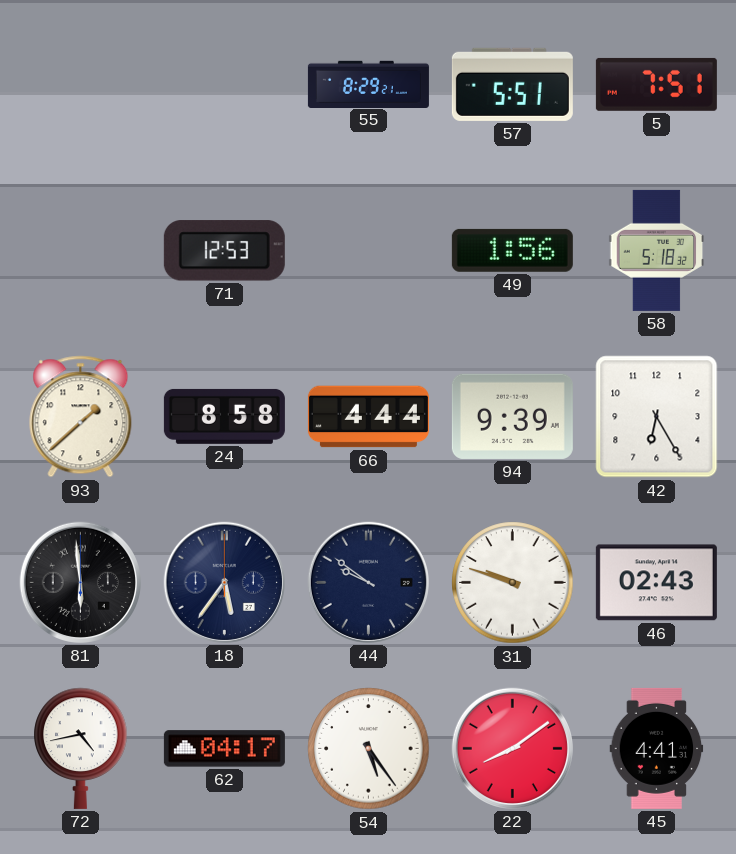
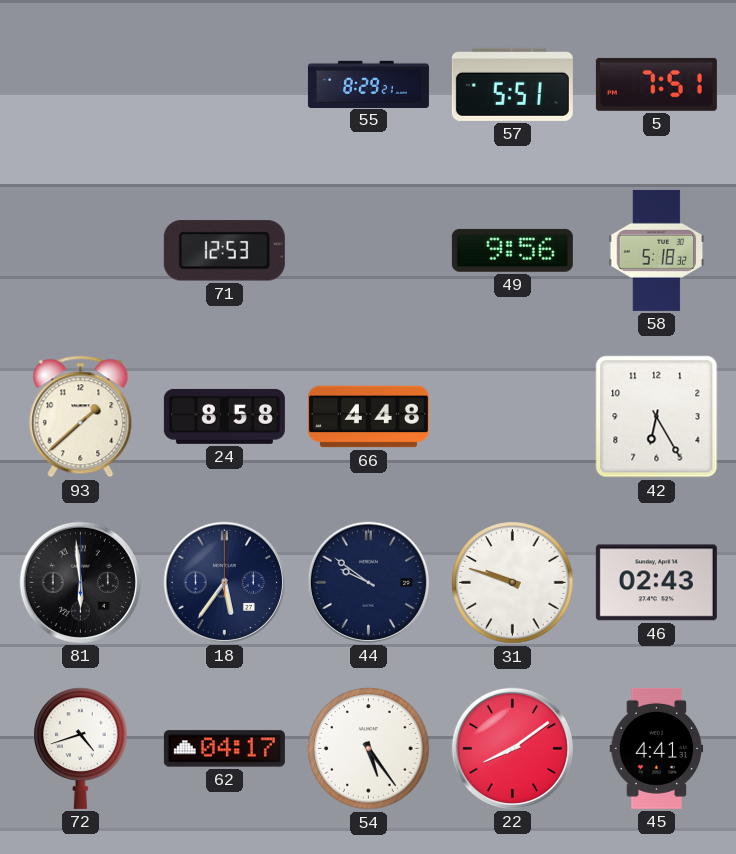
49: 1:56 -> 9:56 (512, 250)
66: 4:44 -> 4:48 (368, 417)
94: 9:39 -> none (512, 416)
72: 4:43 -> 4:42 (81, 748)
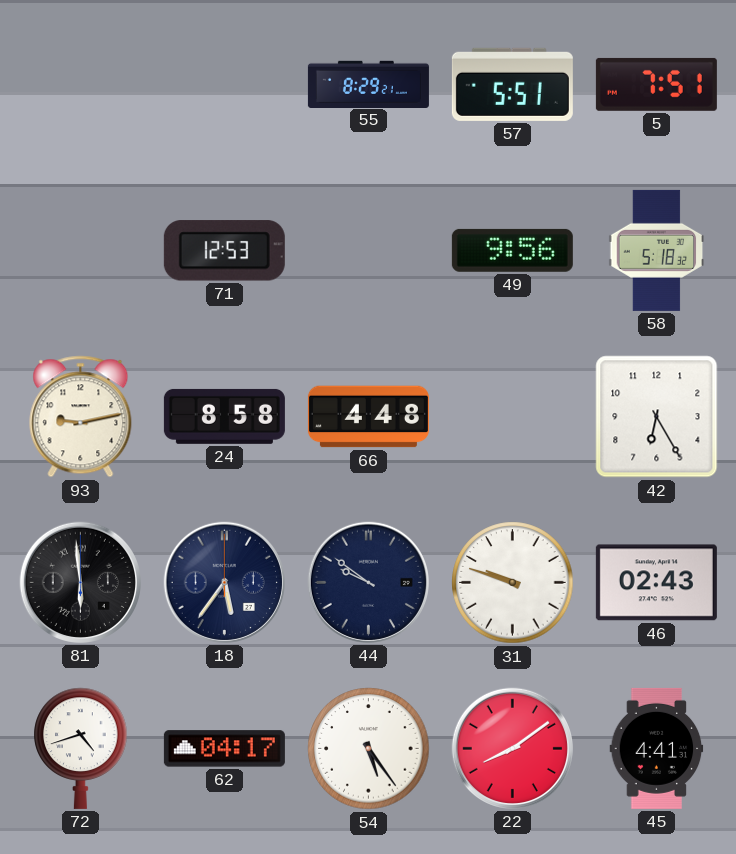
93: 1:38 -> 9:13 (81, 417)
